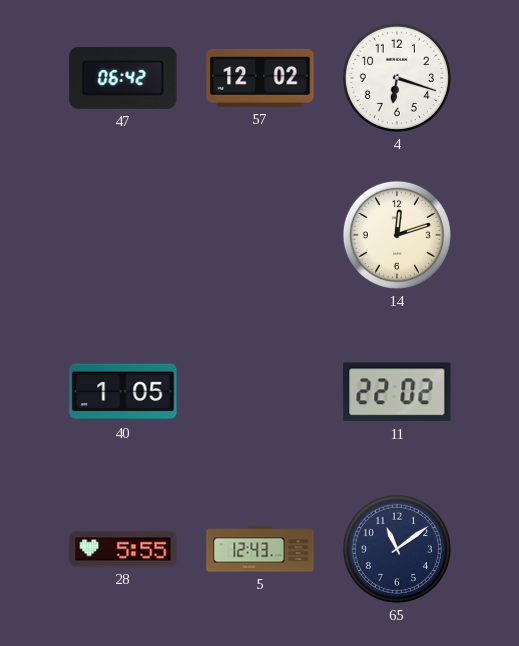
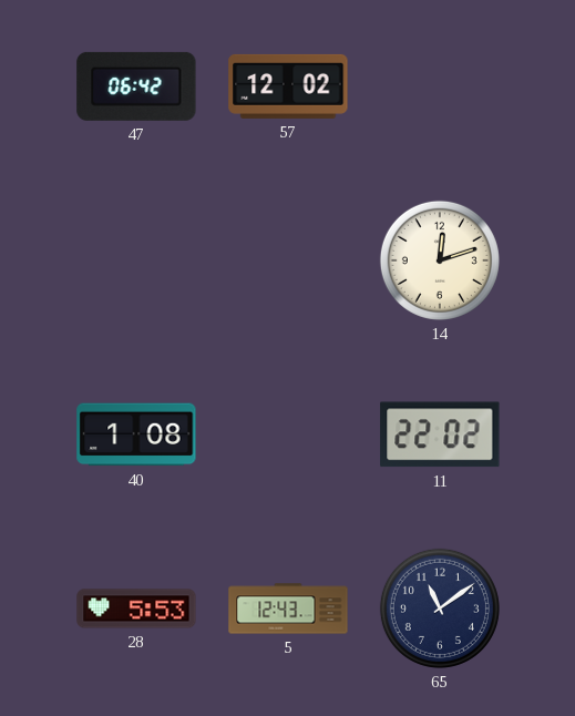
4: 6:18 -> none (397, 78)
40: 1:05 -> 1:08 (136, 434)
28: 5:55 -> 5:53 (136, 608)
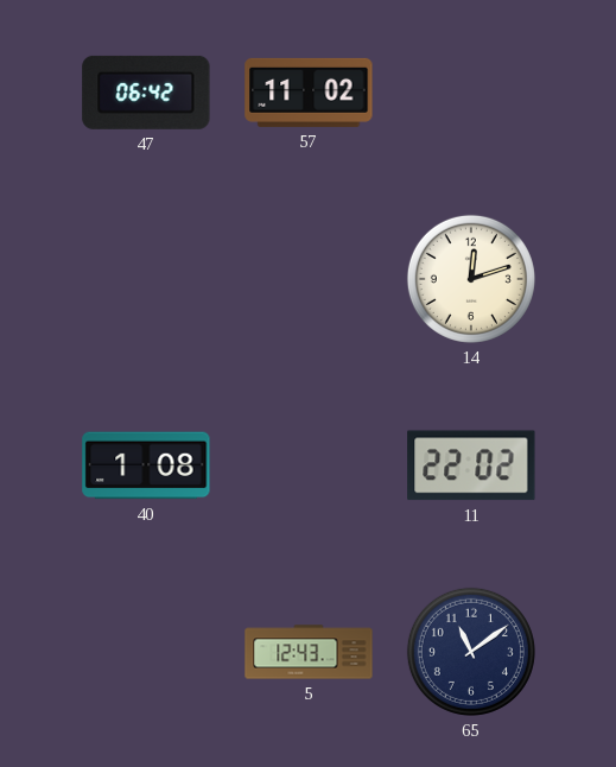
57: 12:02 -> 11:02 (309, 93)
28: 5:53 -> none (136, 608)
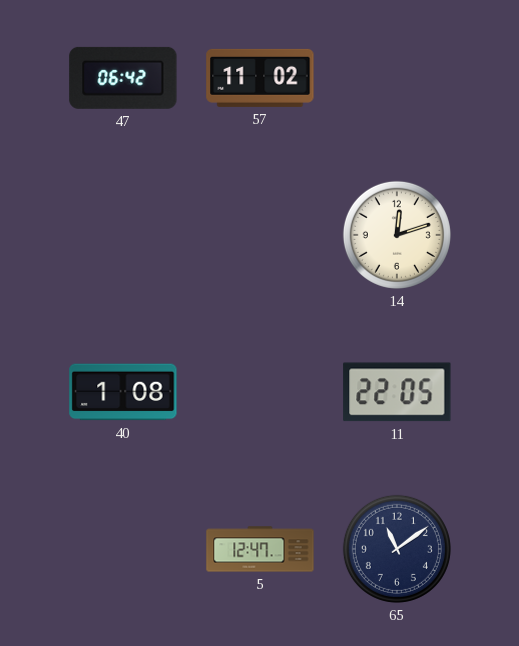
11: 22:02 -> 22:05 (397, 392)
5: 12:43 -> 12:47 (260, 549)
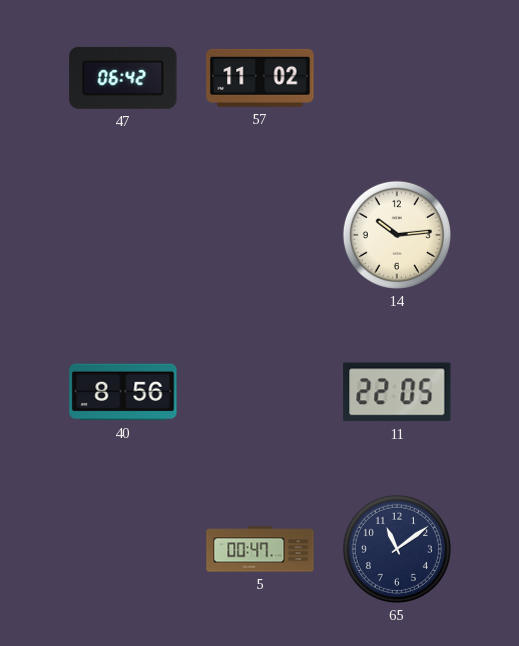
14: 12:12 -> 10:14 (397, 235)
40: 1:08 -> 8:56 (123, 392)
5: 12:47 -> 00:47 (260, 549)
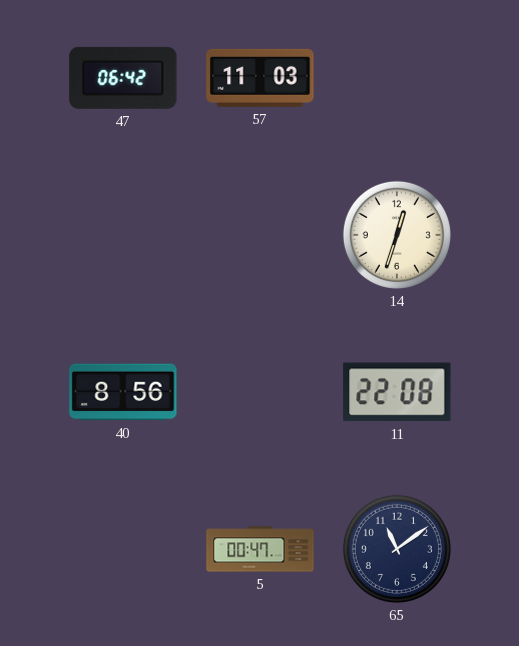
57: 11:02 -> 11:03 (260, 78)
14: 10:14 -> 12:33 (397, 235)
11: 22:05 -> 22:08 (397, 392)
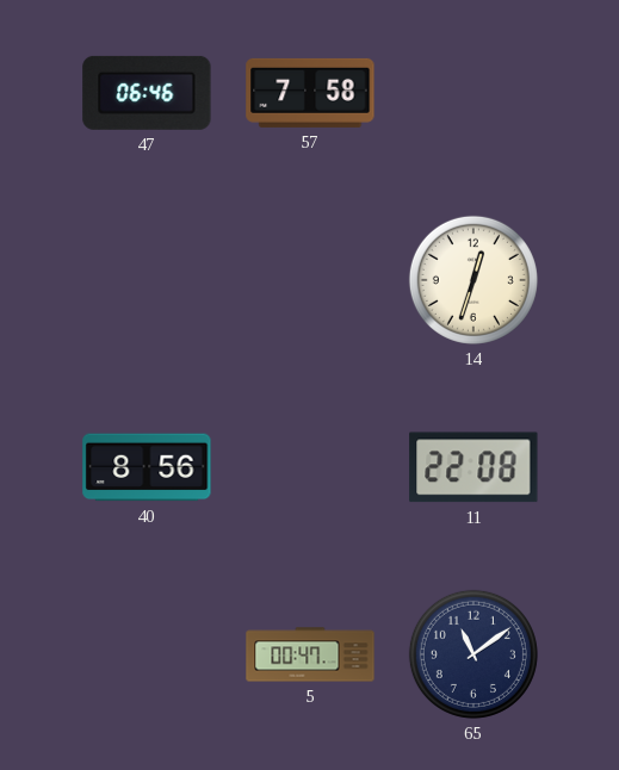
47: 06:42 -> 06:46 (147, 93)
57: 11:03 -> 7:58 (310, 93)
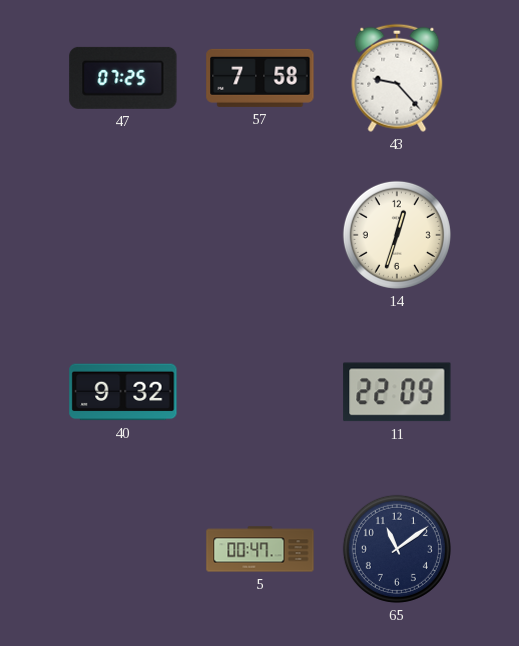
47: 06:46 -> 07:25 (123, 78)
43: none -> 9:23 (397, 78)
40: 8:56 -> 9:32 (123, 392)
11: 22:08 -> 22:09 (397, 392)
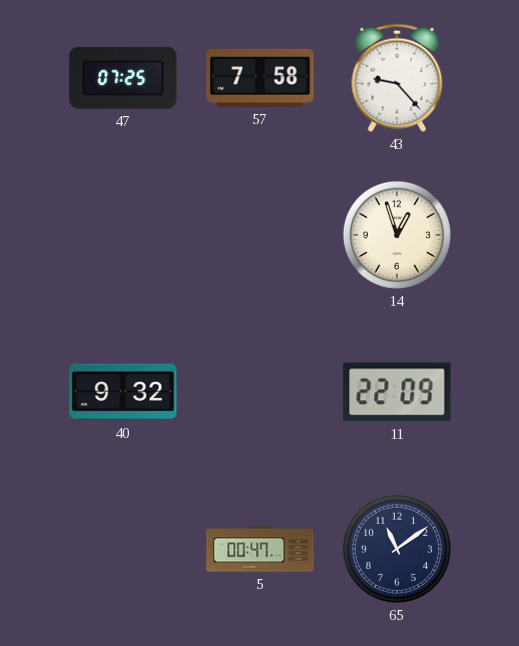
14: 12:33 -> 12:57 (397, 235)
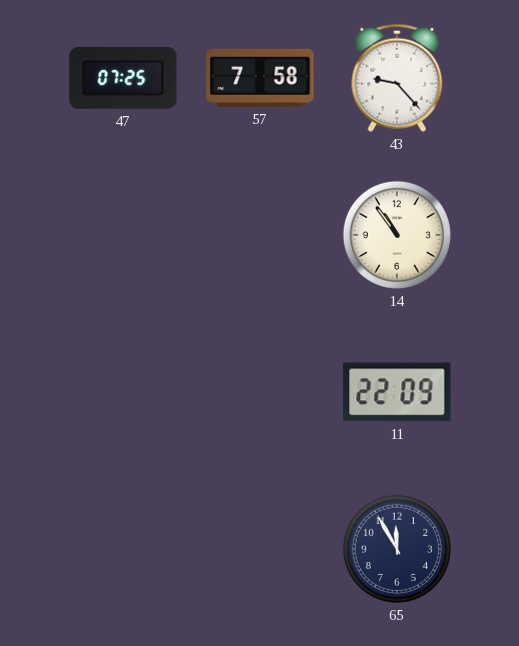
14: 12:57 -> 10:54 (397, 235)
40: 9:32 -> none (123, 392)
5: 00:47 -> none (260, 549)
65: 11:09 -> 11:55 (397, 549)
